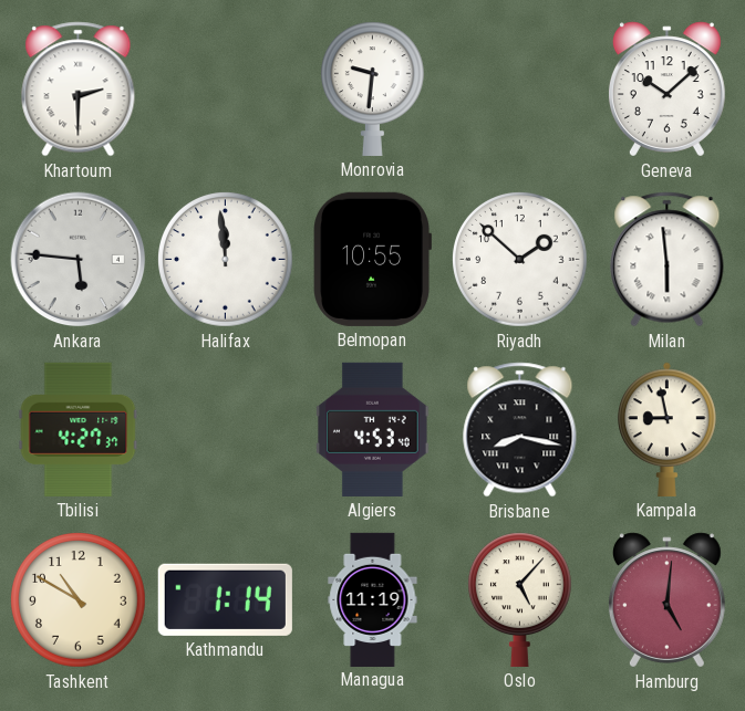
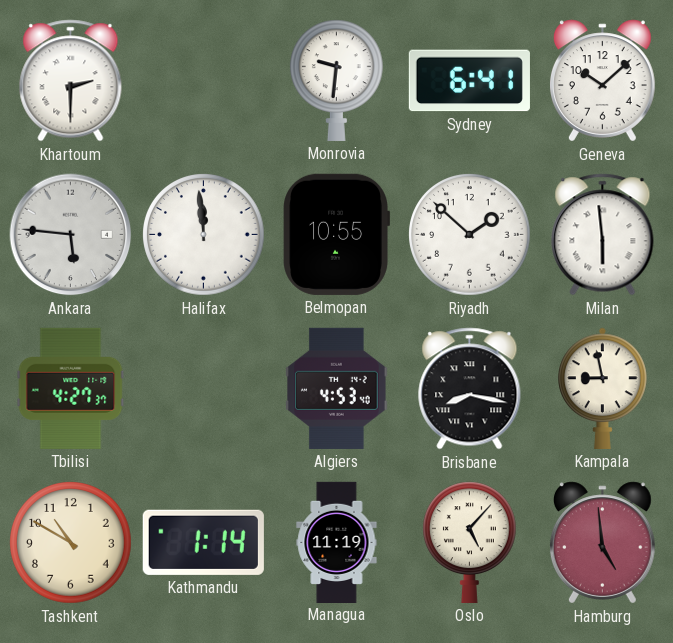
Sydney: none -> 6:41 (469, 81)
Hamburg: 5:01 -> 4:59 (602, 543)
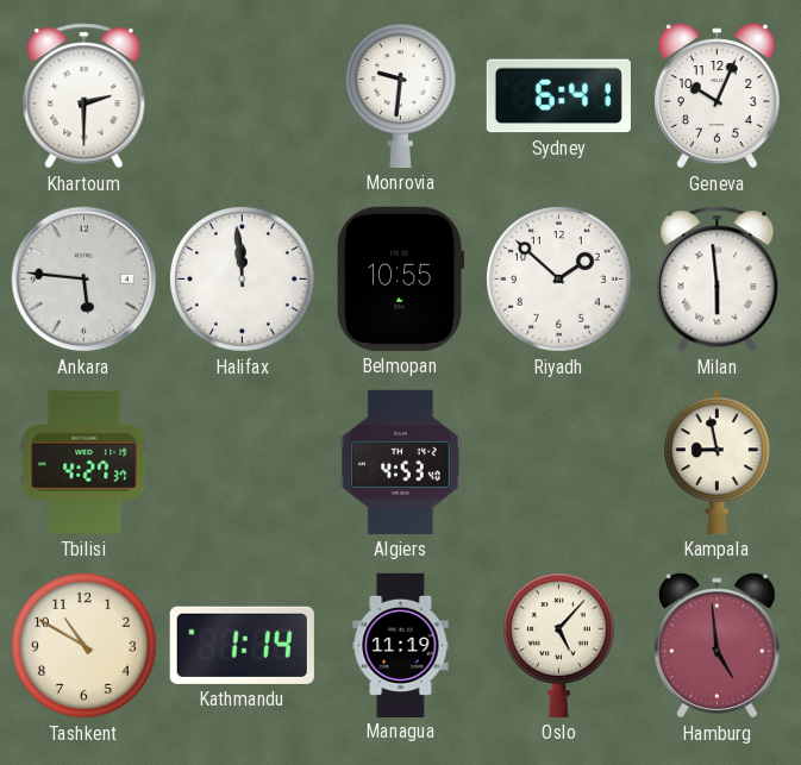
Geneva: 10:08 -> 10:04 (716, 96)
Brisbane: 8:17 -> none (470, 389)
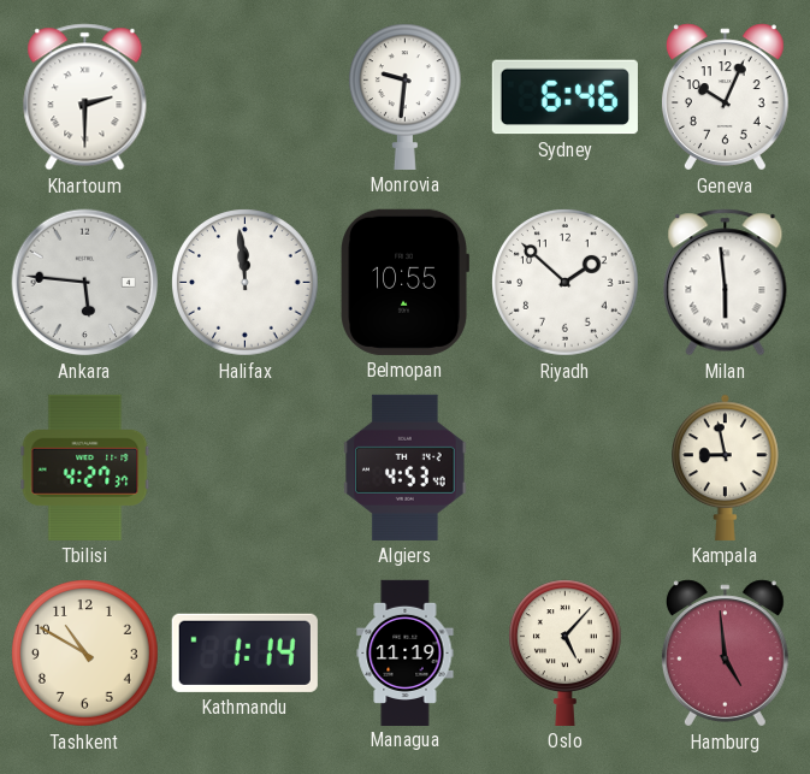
Sydney: 6:41 -> 6:46 (564, 98)
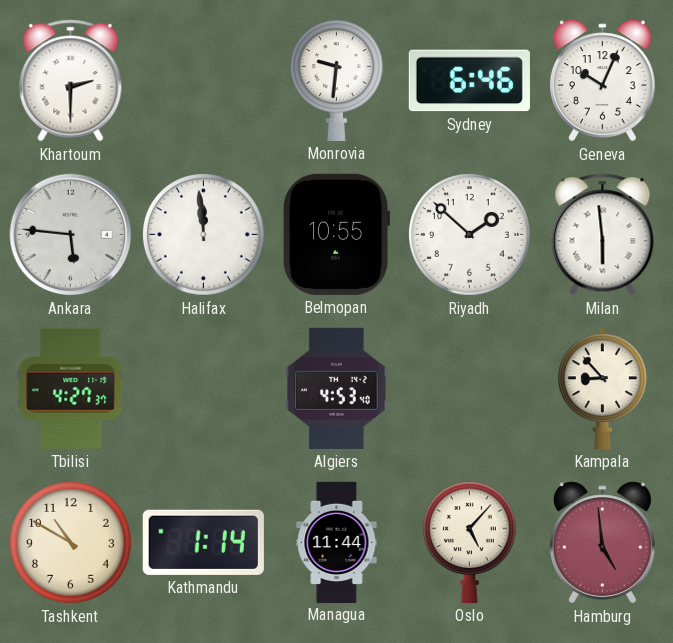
Kampala: 8:58 -> 8:53 (603, 388)
Managua: 11:19 -> 11:44 (337, 542)
